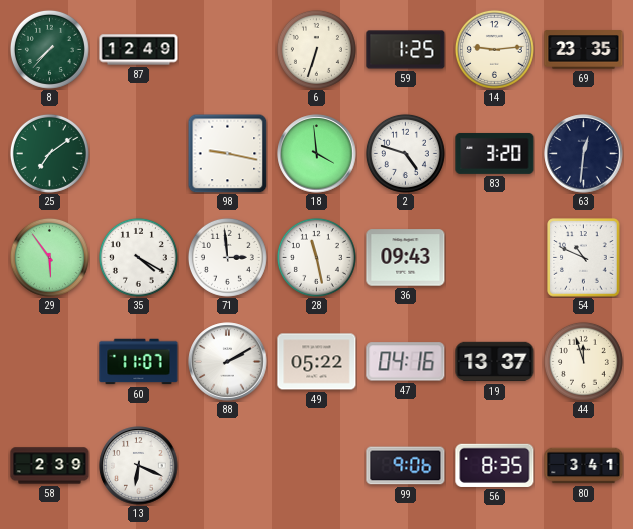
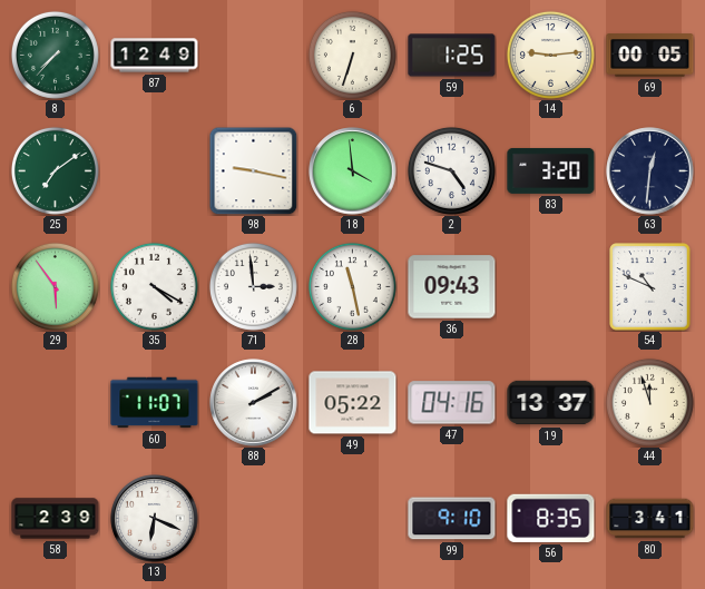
69: 23:35 -> 00:05 (650, 56)
99: 9:06 -> 9:10 (452, 519)
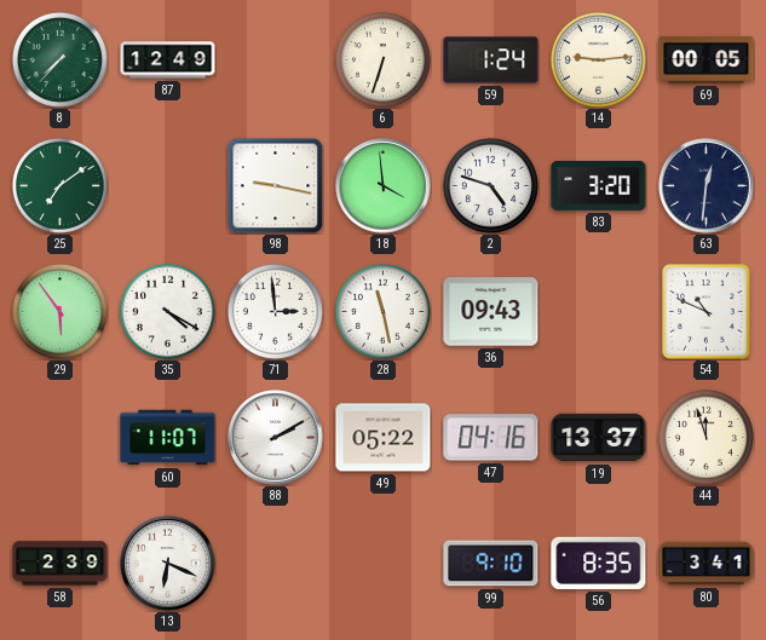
59: 1:25 -> 1:24 (491, 60)
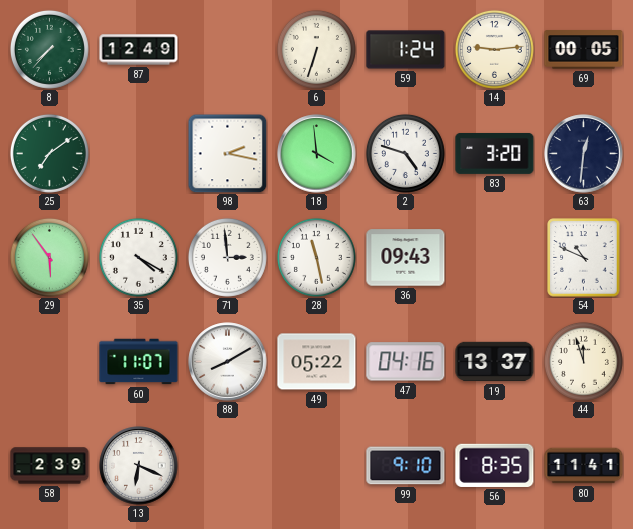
98: 9:17 -> 2:17 (227, 153)
88: 2:10 -> 8:10 (228, 362)
80: 3:41 -> 11:41 (584, 466)
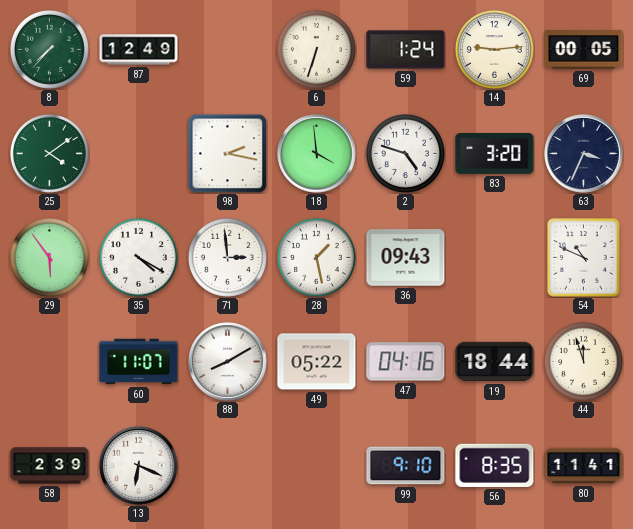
25: 7:09 -> 4:09 (49, 153)
63: 12:31 -> 3:34 (584, 154)
28: 11:28 -> 1:28 (316, 257)
19: 13:37 -> 18:44 (495, 362)
